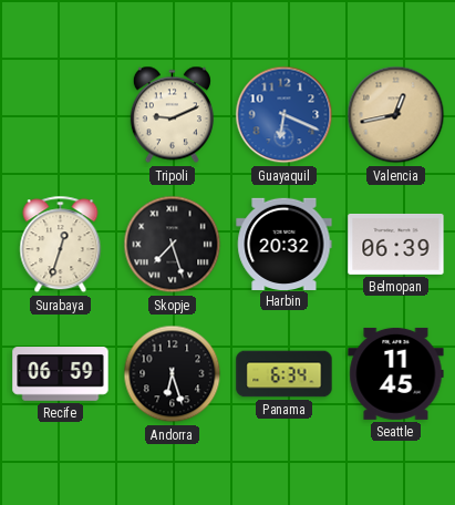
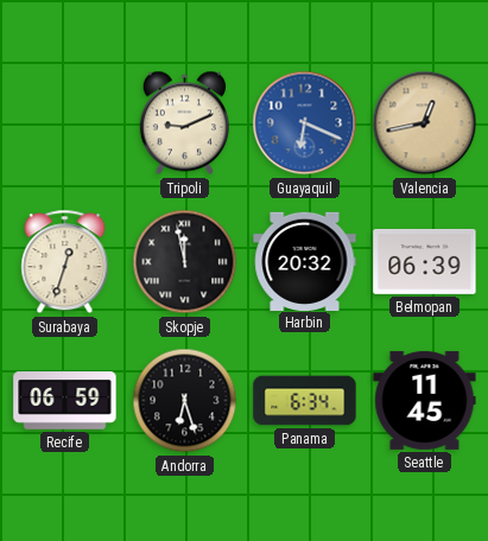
Skopje: 7:27 -> 11:58 (185, 262)
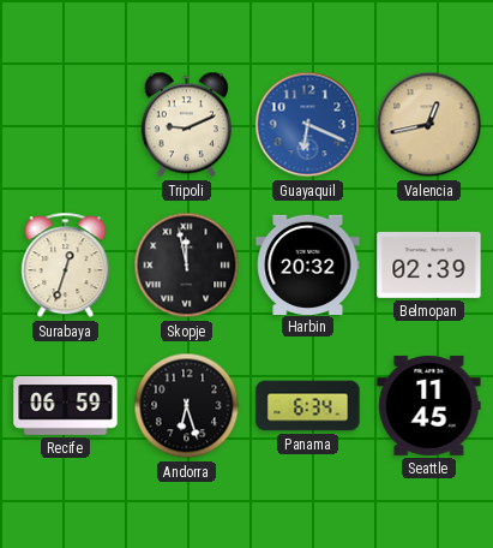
Belmopan: 06:39 -> 02:39 (429, 264)
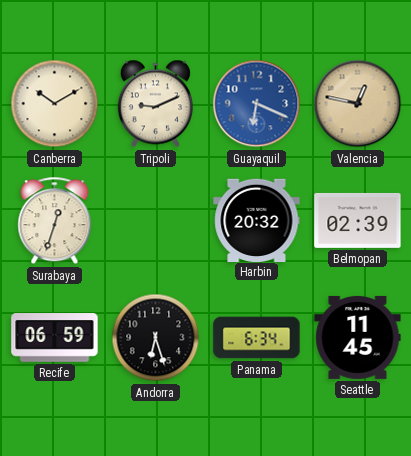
Canberra: none -> 10:10 (55, 104)
Valencia: 12:43 -> 12:47 (358, 104)
Skopje: 11:58 -> none (187, 266)
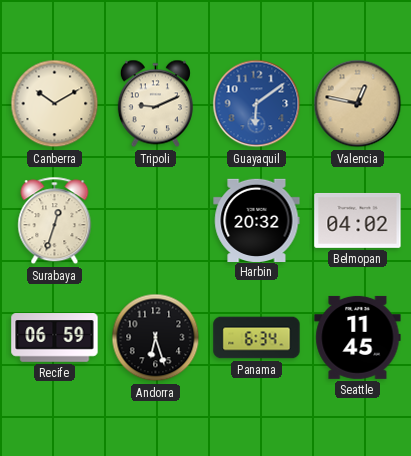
Guayaquil: 6:19 -> 6:09 (257, 104)
Belmopan: 02:39 -> 04:02 (358, 220)
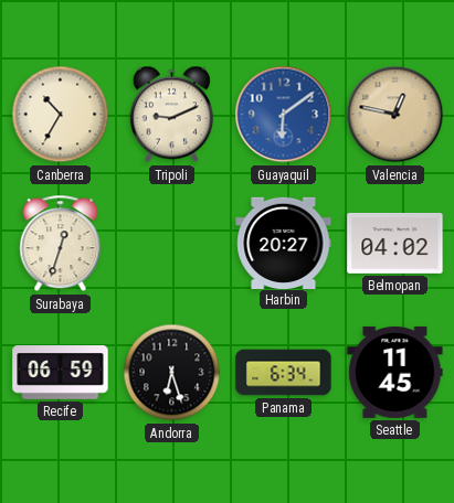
Canberra: 10:10 -> 10:35 (61, 115)
Harbin: 20:32 -> 20:27 (284, 243)
